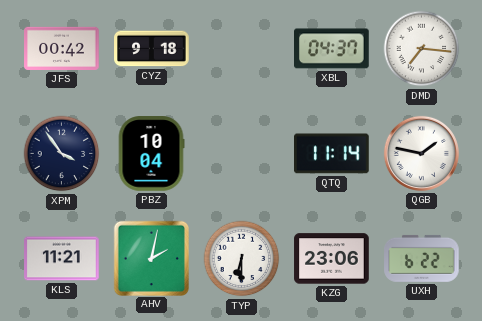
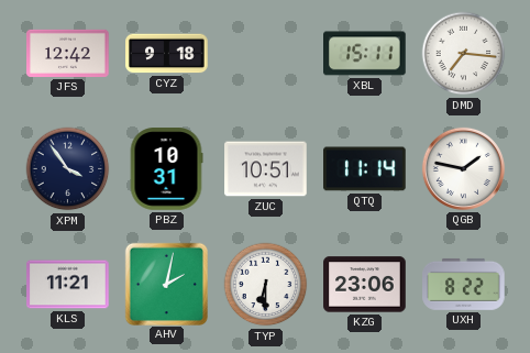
JFS: 00:42 -> 12:42 (68, 53)
XBL: 04:37 -> 15:11 (365, 54)
PBZ: 10:04 -> 10:31 (166, 169)
ZUC: none -> 10:51 (266, 169)
UXH: 6:22 -> 8:22 (464, 284)
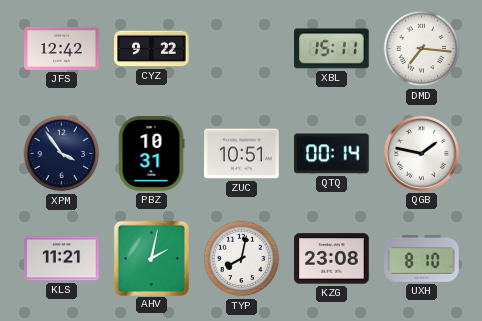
CYZ: 9:18 -> 9:22 (152, 49)
QTQ: 11:14 -> 00:14 (332, 154)
TYP: 6:30 -> 8:02 (242, 259)
KZG: 23:06 -> 23:08 (332, 259)
UXH: 8:22 -> 8:10 (422, 258)
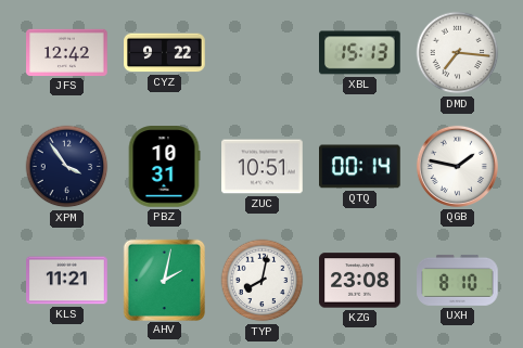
XBL: 15:11 -> 15:13 (360, 53)
